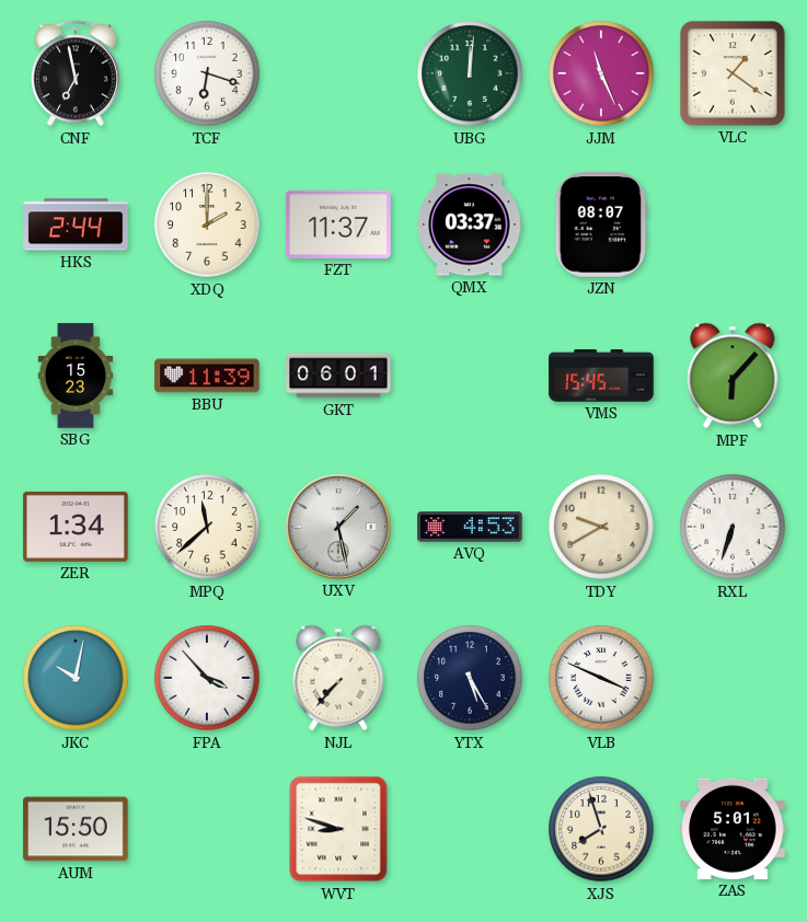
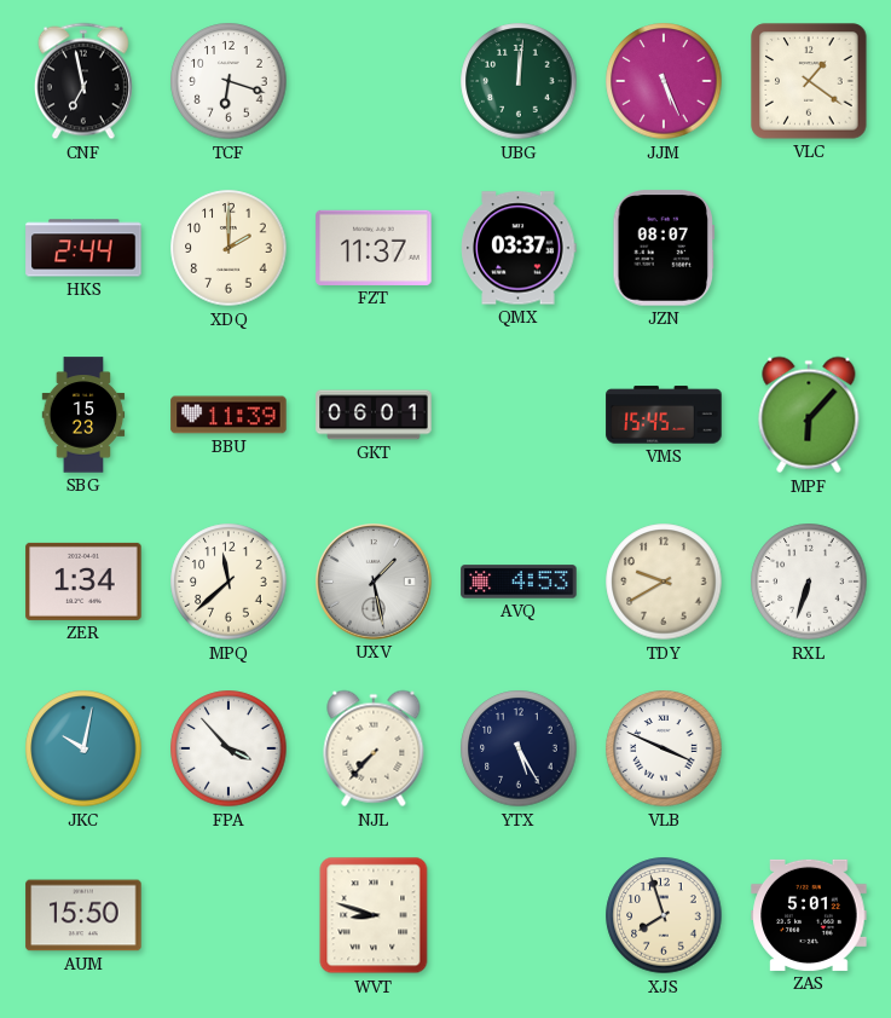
JJM: 11:26 -> 5:26 (664, 81)
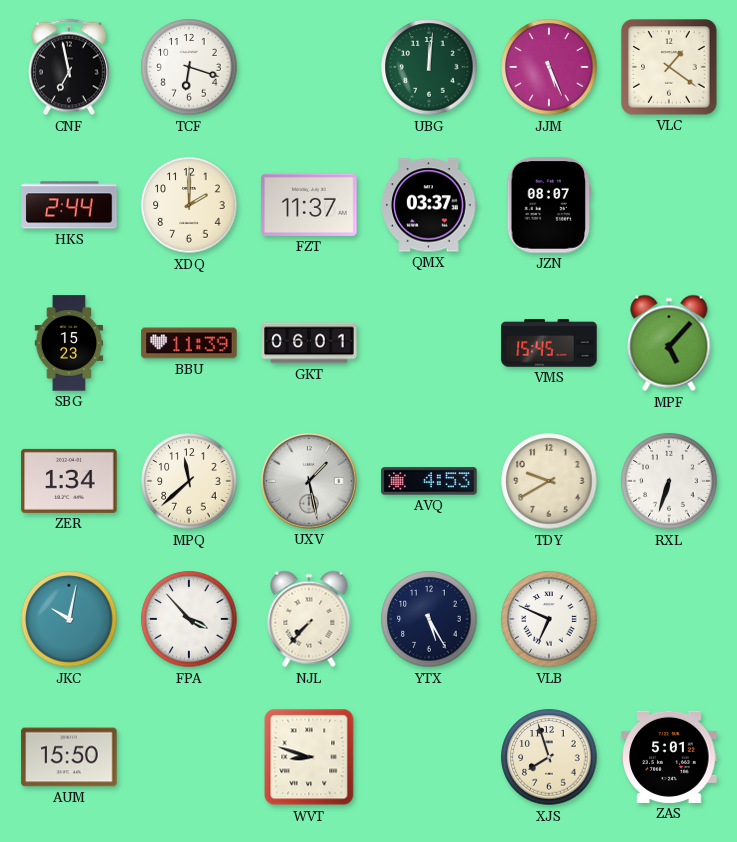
MPF: 6:07 -> 5:07 (669, 343)
VLB: 3:49 -> 6:49 (549, 619)
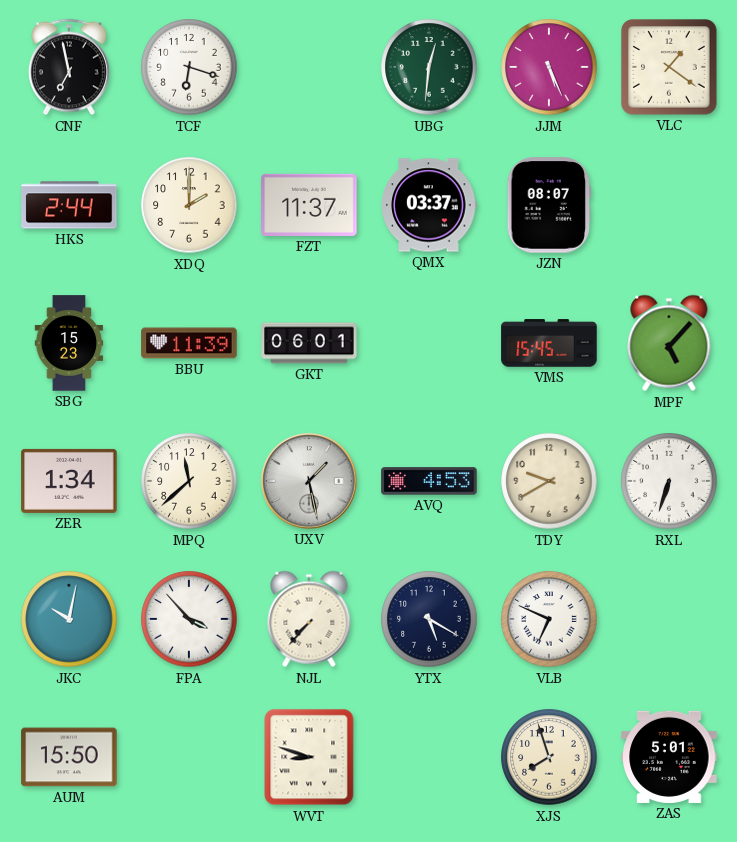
UBG: 12:01 -> 12:31 (429, 67)
YTX: 5:25 -> 5:20 (429, 619)
